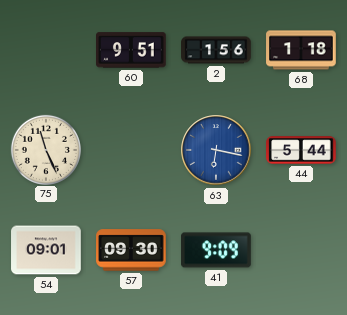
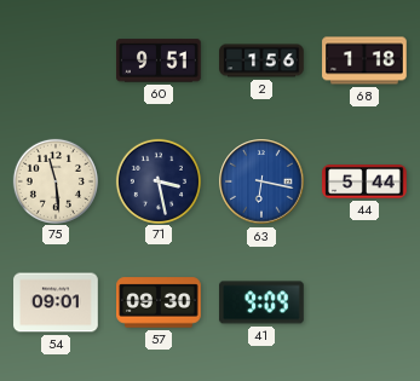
75: 11:26 -> 11:29 (54, 180)
71: none -> 3:28 (157, 180)
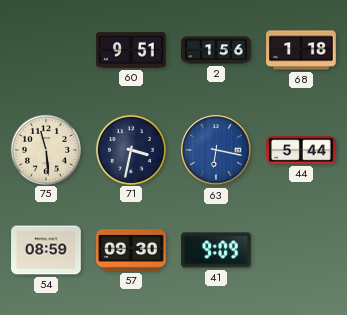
71: 3:28 -> 3:32 (130, 149)
54: 09:01 -> 08:59 (46, 250)
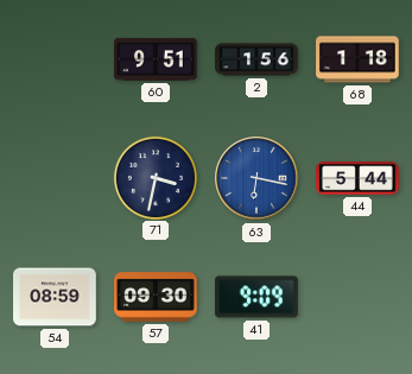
75: 11:29 -> none (45, 149)
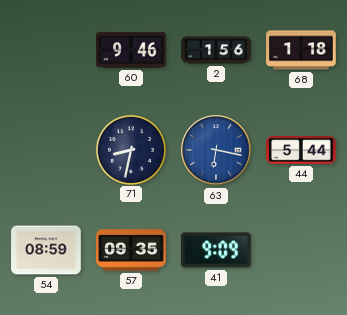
60: 9:51 -> 9:46 (132, 50)
71: 3:32 -> 8:32 (130, 149)
57: 09:30 -> 09:35 (131, 250)
